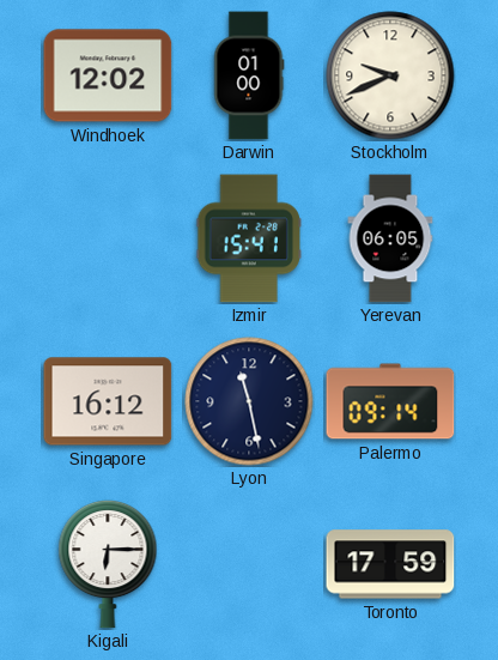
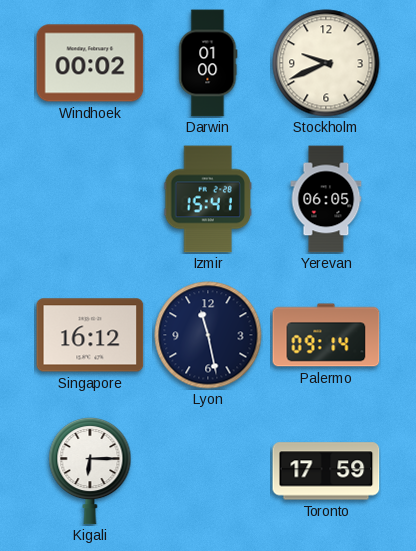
Windhoek: 12:02 -> 00:02 (90, 63)
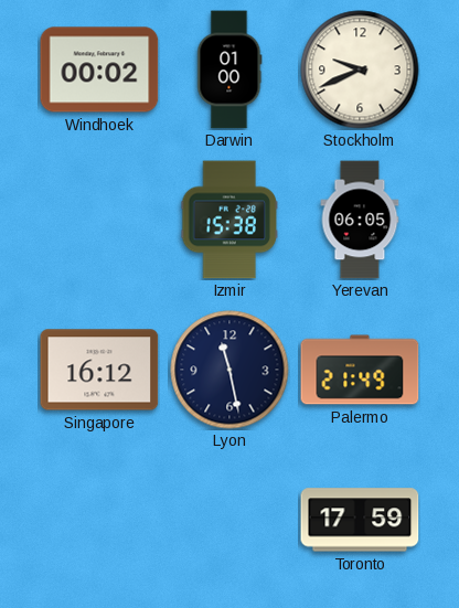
Izmir: 15:41 -> 15:38 (229, 220)
Palermo: 09:14 -> 21:49 (360, 370)
Kigali: 6:15 -> none (90, 471)
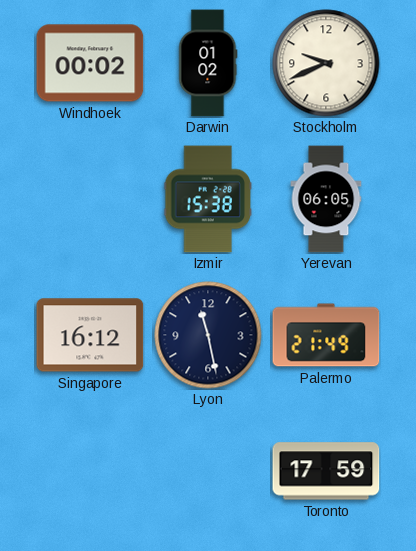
Darwin: 01:00 -> 01:02 (208, 63)
